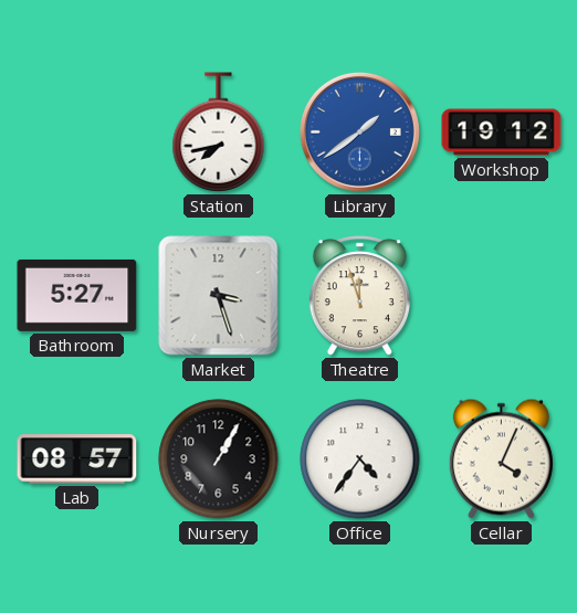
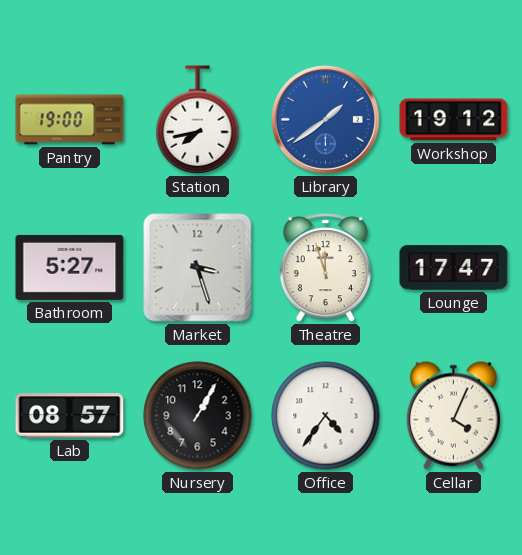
Pantry: none -> 19:00 (70, 120)
Lounge: none -> 17:47 (454, 268)
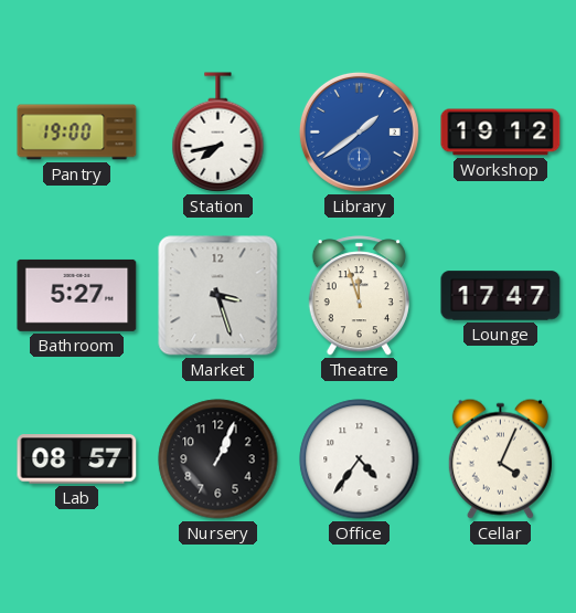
Nursery: 1:05 -> 1:04 (218, 459)
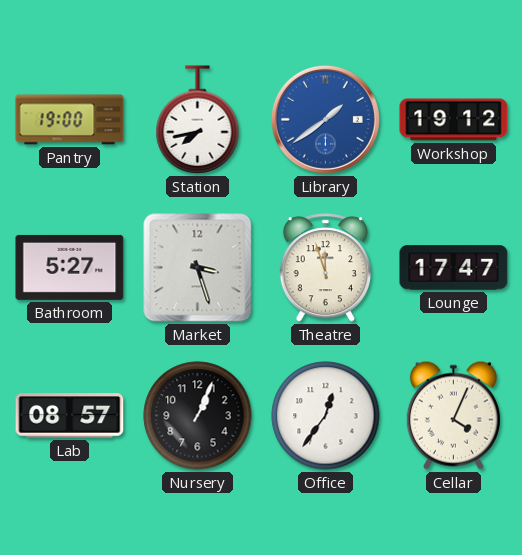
Office: 4:36 -> 12:36 (326, 416)
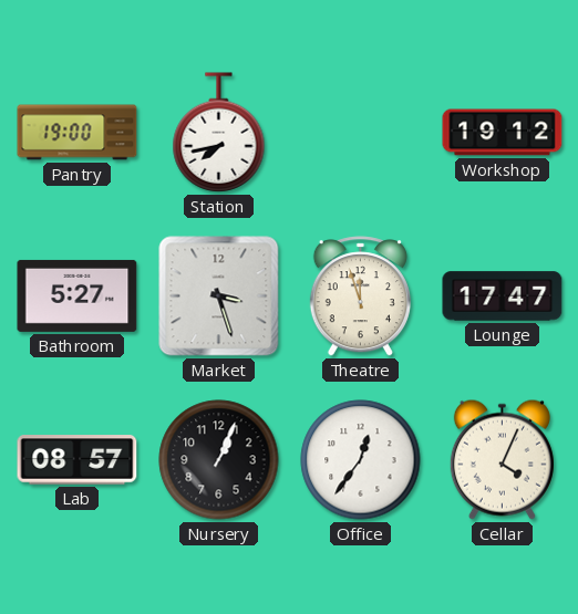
Library: 1:39 -> none (325, 119)
